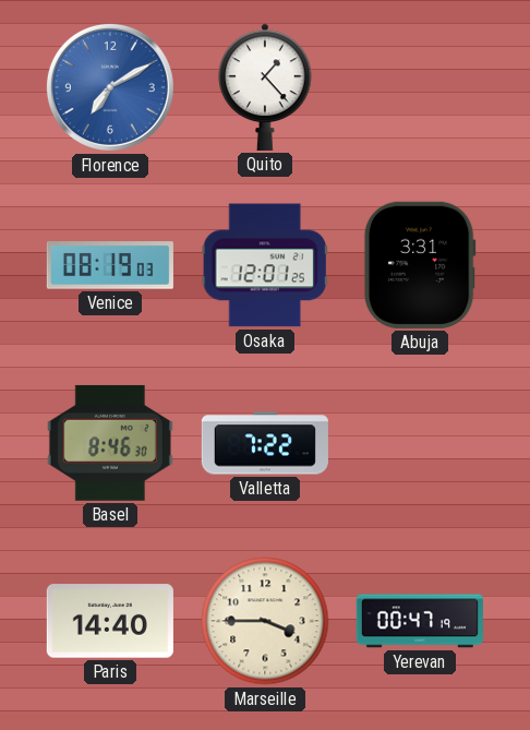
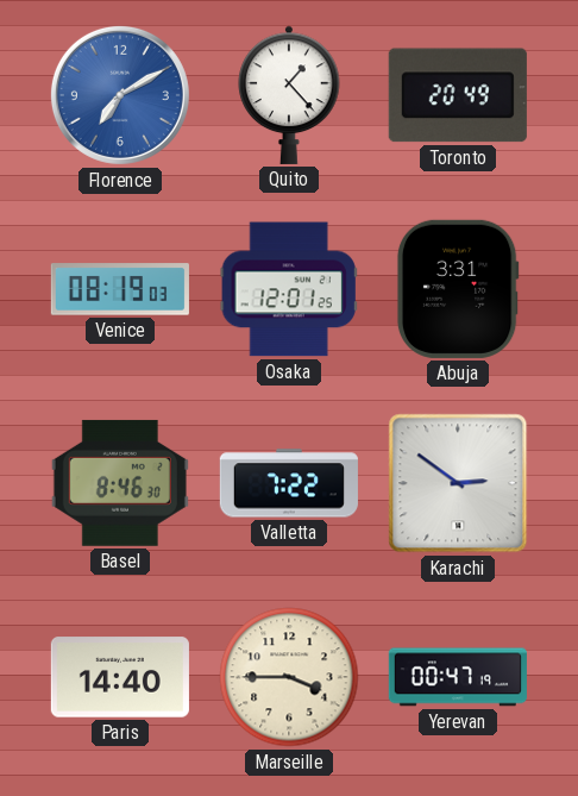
Toronto: none -> 20:49 (458, 95)
Karachi: none -> 2:51 (458, 483)
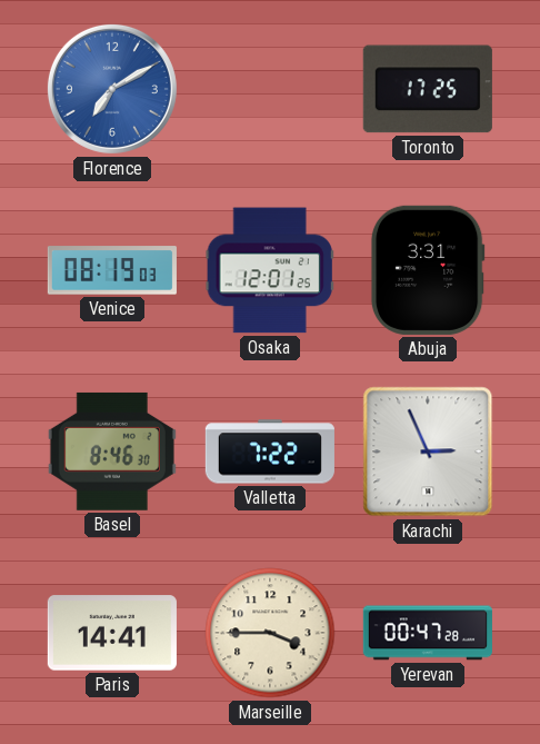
Quito: 1:23 -> none (289, 95)
Toronto: 20:49 -> 17:25 (428, 89)
Karachi: 2:51 -> 2:56 (428, 452)
Paris: 14:40 -> 14:41 (112, 633)
Yerevan: 00:47:19 -> 00:47:28 (428, 633)
